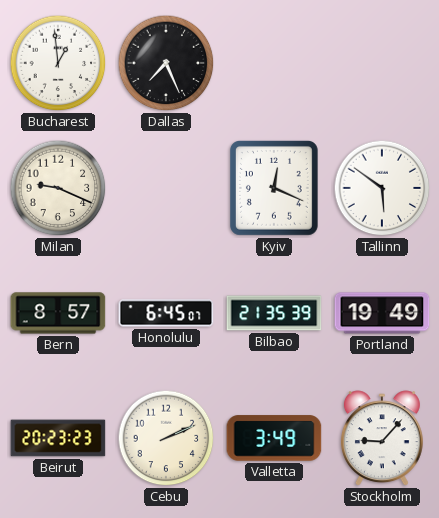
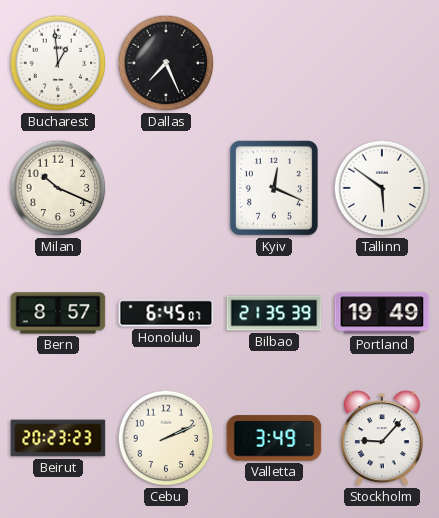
Milan: 9:19 -> 10:19 (58, 188)
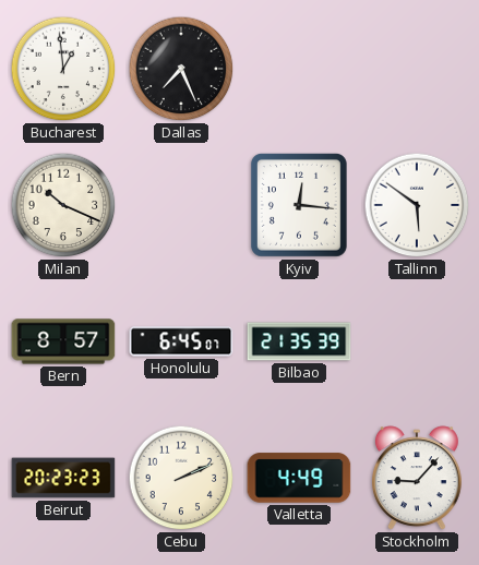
Kyiv: 12:19 -> 12:16 (299, 205)
Portland: 19:49 -> none (382, 313)
Valletta: 3:49 -> 4:49 (299, 478)
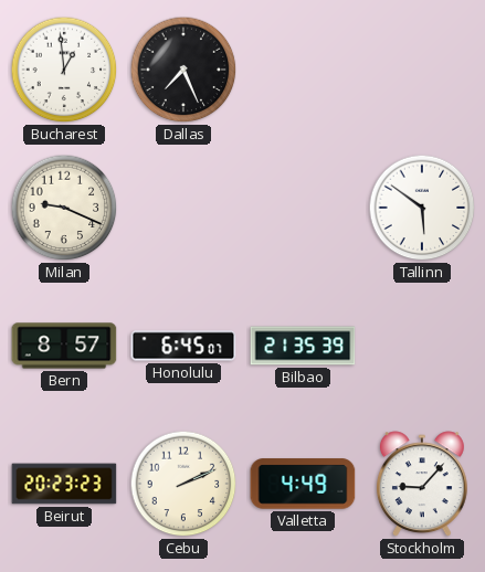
Milan: 10:19 -> 9:19 (64, 208)
Kyiv: 12:16 -> none (299, 205)
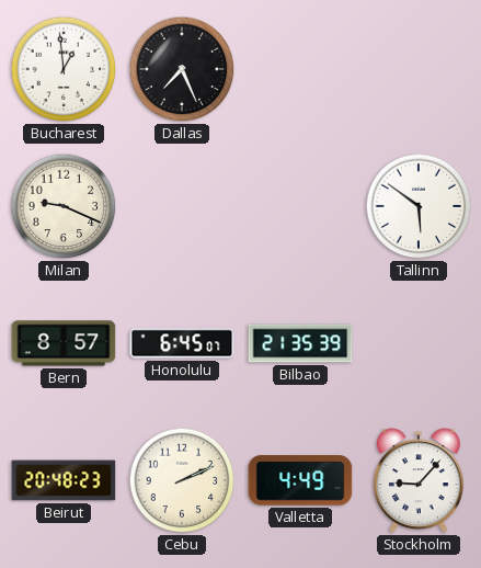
Beirut: 20:23 -> 20:48 (64, 480)
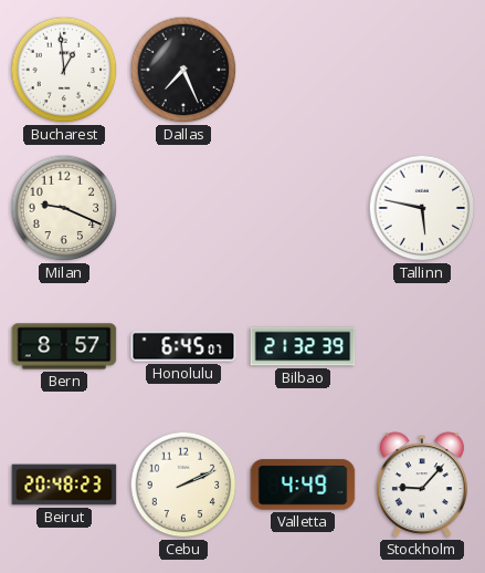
Tallinn: 5:51 -> 5:47 (422, 208)
Bilbao: 21:35 -> 21:32 (303, 346)
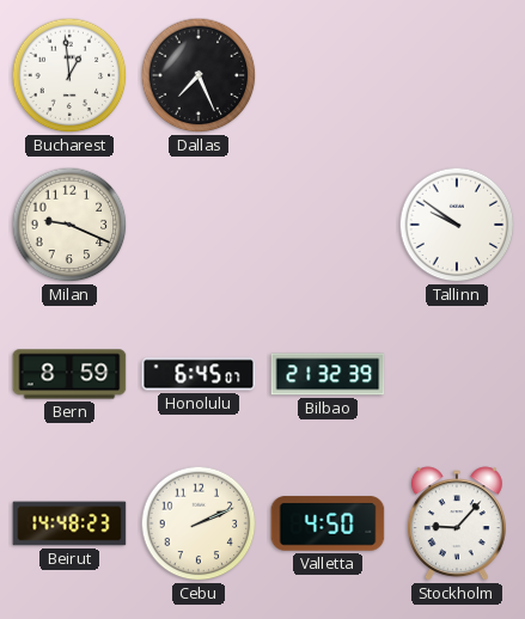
Tallinn: 5:47 -> 9:51 (457, 225)
Bern: 8:57 -> 8:59 (69, 374)
Beirut: 20:48 -> 14:48 (69, 523)
Valletta: 4:49 -> 4:50 (328, 523)
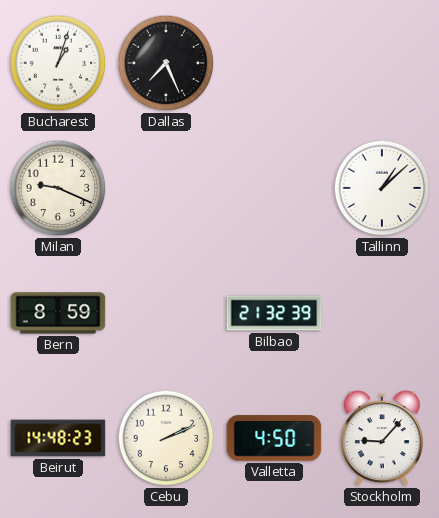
Bucharest: 12:59 -> 1:03 (58, 63)
Tallinn: 9:51 -> 1:08 (382, 188)
Honolulu: 6:45 -> none (199, 374)
